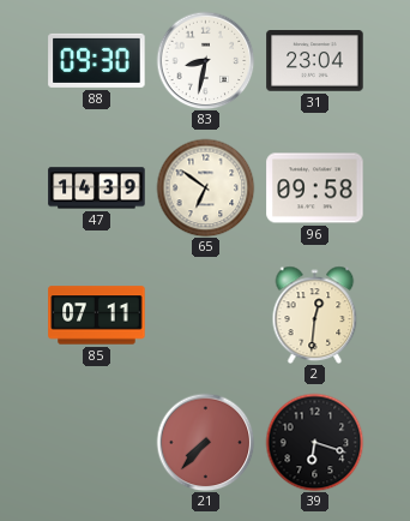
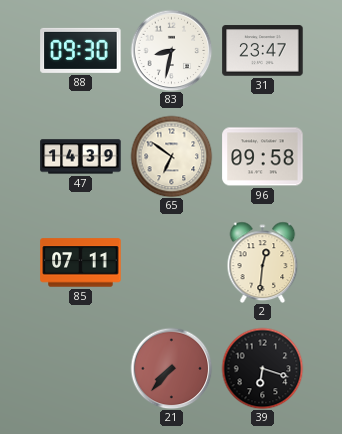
31: 23:04 -> 23:47 (263, 51)
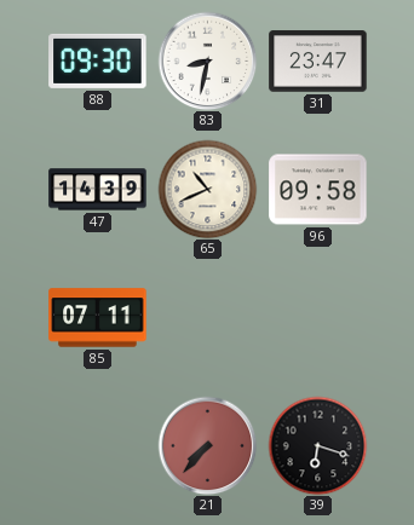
65: 6:51 -> 10:41 (207, 189)
2: 12:31 -> none (263, 262)
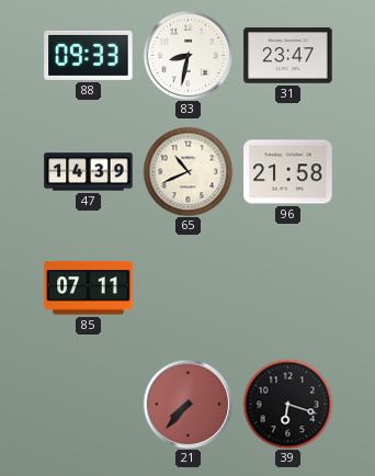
88: 09:30 -> 09:33 (89, 55)
96: 09:58 -> 21:58 (288, 172)
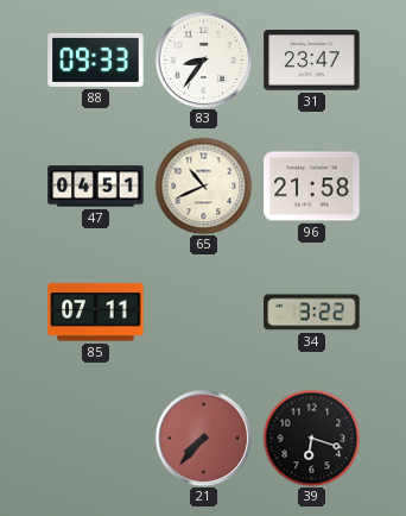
83: 8:32 -> 8:36 (203, 59)
47: 14:39 -> 04:51 (96, 187)
34: none -> 3:22 (312, 313)
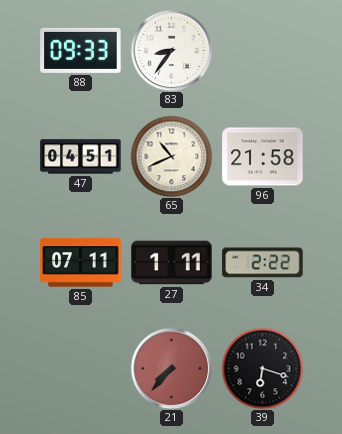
31: 23:47 -> none (312, 61)
27: none -> 1:11 (172, 263)
34: 3:22 -> 2:22 (263, 263)
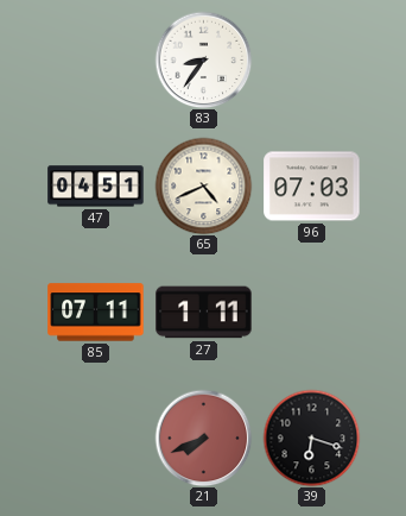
88: 09:33 -> none (81, 50)
65: 10:41 -> 4:41 (203, 185)
96: 21:58 -> 07:03 (312, 187)
34: 2:22 -> none (263, 263)
21: 7:37 -> 7:41 (203, 438)
